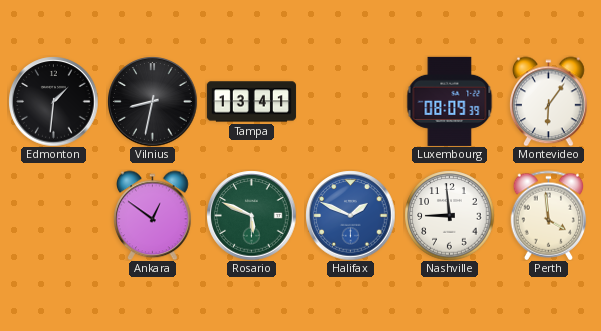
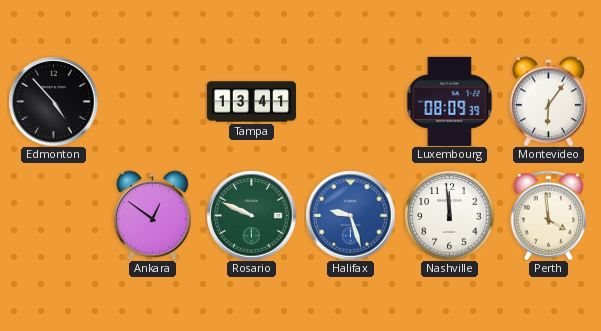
Edmonton: 1:31 -> 4:53 (53, 101)
Vilnius: 8:32 -> none (152, 101)
Rosario: 5:49 -> 9:49 (251, 215)
Halifax: 1:49 -> 9:27 (350, 215)
Nashville: 8:59 -> 11:59 (449, 215)
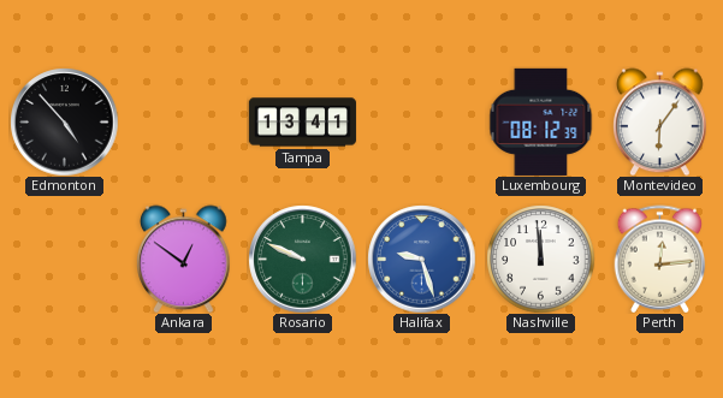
Luxembourg: 08:09 -> 08:12 (541, 121)
Perth: 3:59 -> 12:14 (660, 259)
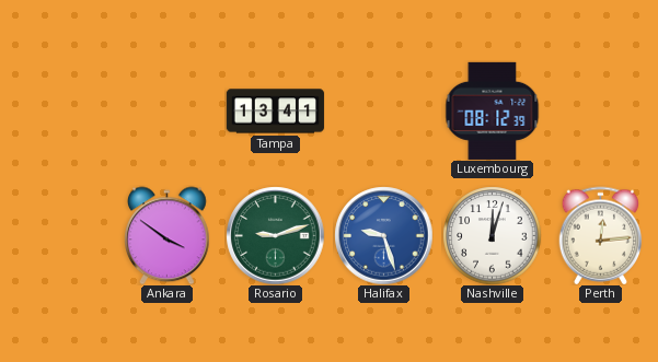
Edmonton: 4:53 -> none (64, 121)
Montevideo: 6:06 -> none (660, 121)
Ankara: 12:51 -> 3:51 (168, 235)
Rosario: 9:49 -> 9:12 (275, 235)
Nashville: 11:59 -> 12:03 (492, 235)
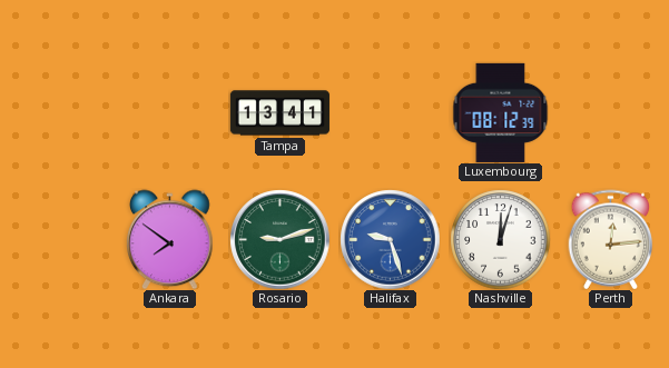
Ankara: 3:51 -> 7:51 (170, 239)
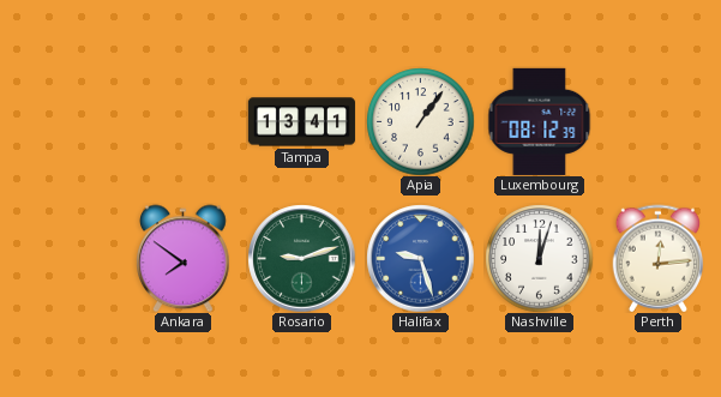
Apia: none -> 1:06 (420, 121)
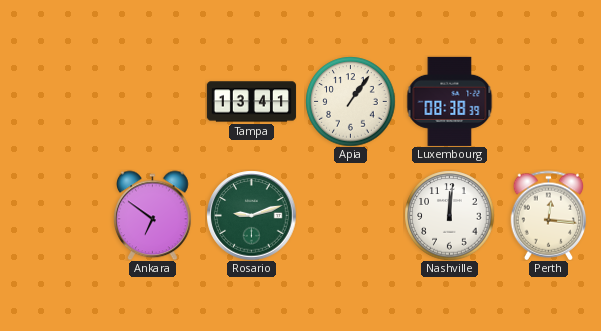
Luxembourg: 08:12 -> 08:38 (450, 101)
Ankara: 7:51 -> 6:51 (153, 215)
Halifax: 9:27 -> none (420, 258)
Nashville: 12:03 -> 12:01 (449, 215)
Perth: 12:14 -> 12:16 (549, 215)
